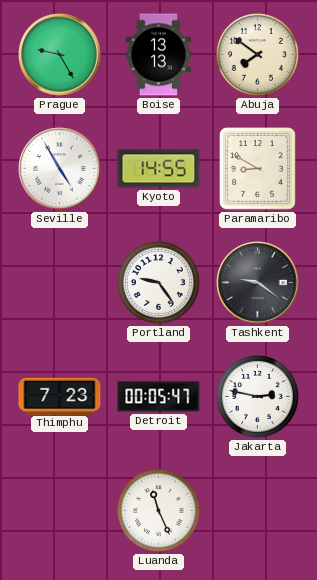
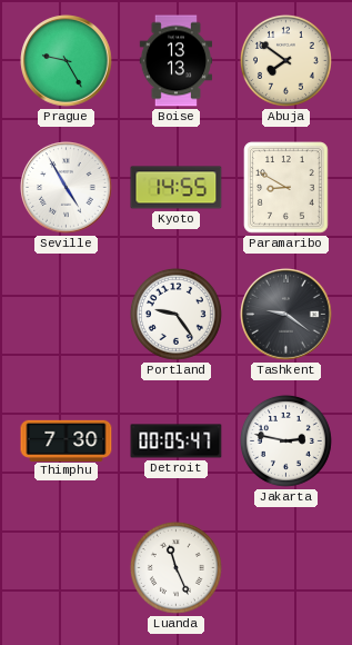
Thimphu: 7:23 -> 7:30 (67, 440)
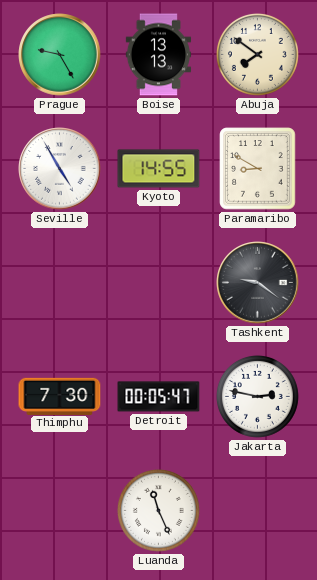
Portland: 9:24 -> none (175, 314)
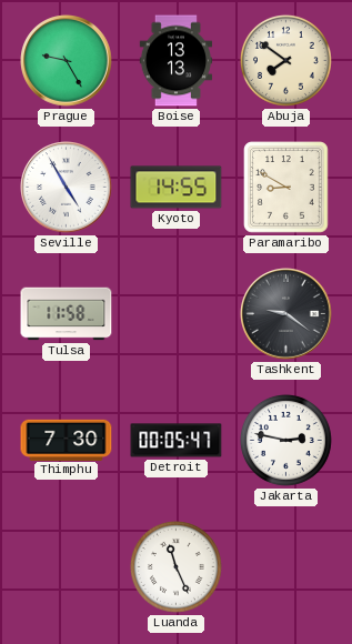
Tulsa: none -> 11:58 (67, 314)
